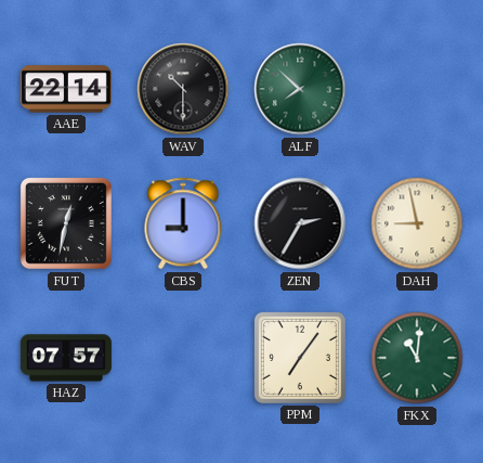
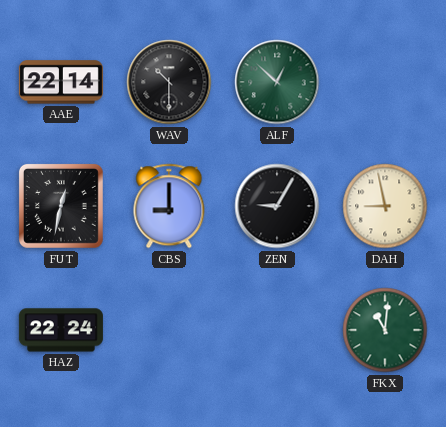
ALF: 7:52 -> 12:52 (277, 82)
ZEN: 2:35 -> 9:05 (277, 206)
HAZ: 07:57 -> 22:24 (61, 330)
PPM: 7:06 -> none (300, 358)
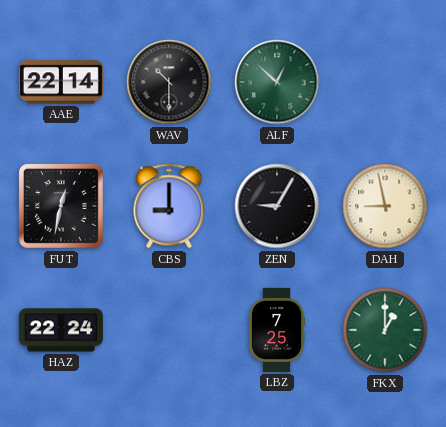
LBZ: none -> 7:25 (277, 330)
FKX: 11:01 -> 1:00 (385, 330)
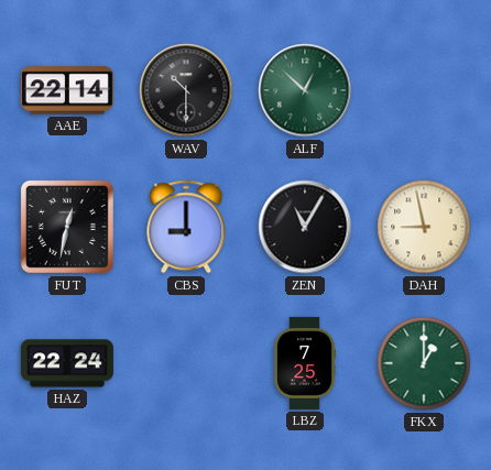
ZEN: 9:05 -> 11:05 (305, 227)
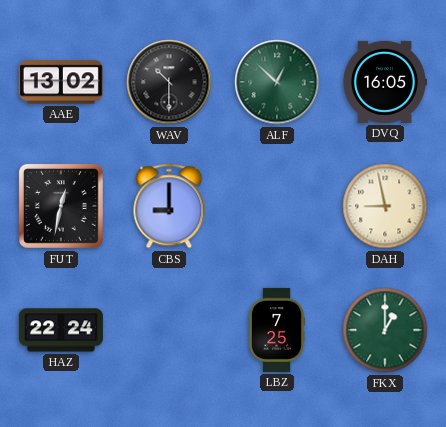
AAE: 22:14 -> 13:02 (61, 82)
DVQ: none -> 16:05 (385, 82)
ZEN: 11:05 -> none (305, 227)
